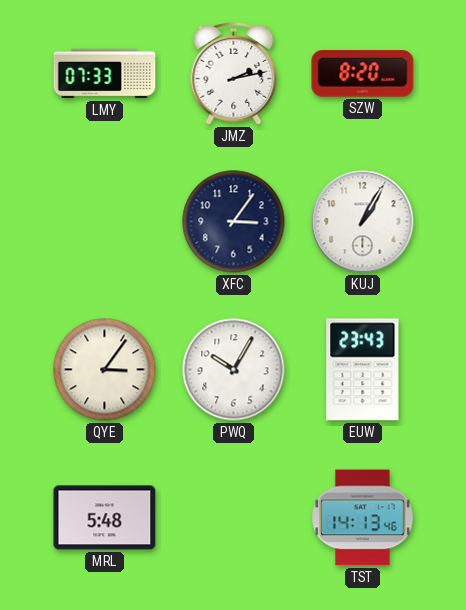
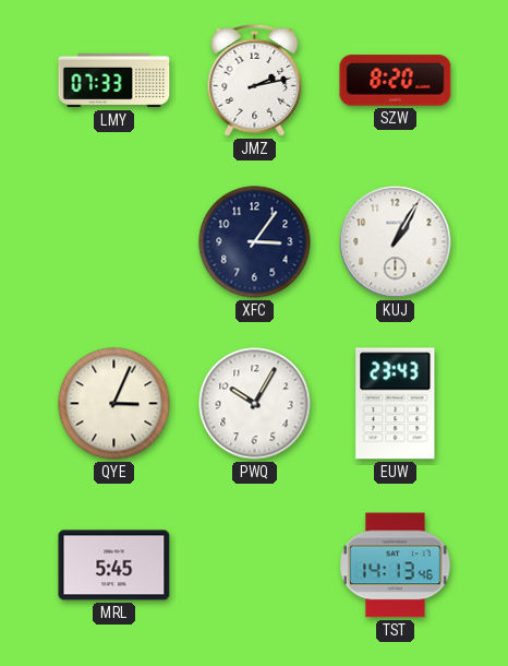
QYE: 3:06 -> 3:04 (114, 404)
MRL: 5:48 -> 5:45 (114, 566)
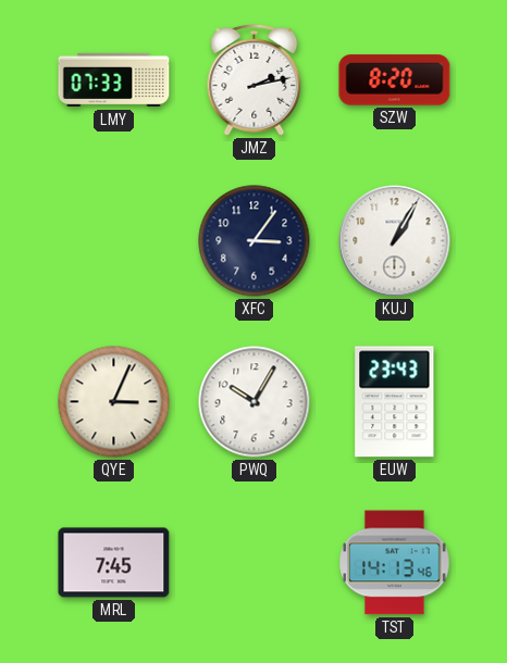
MRL: 5:45 -> 7:45 (114, 563)
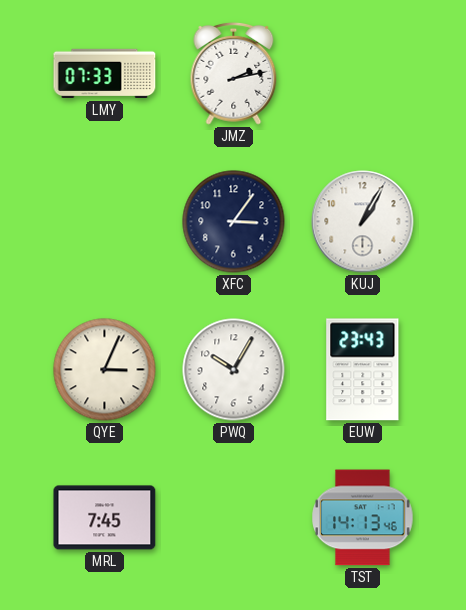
SZW: 8:20 -> none (395, 80)
